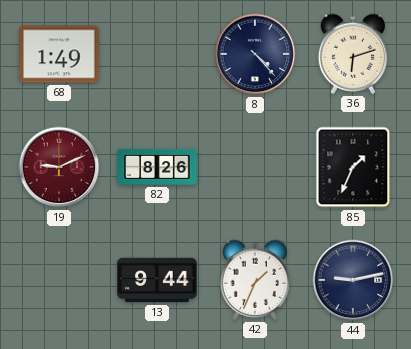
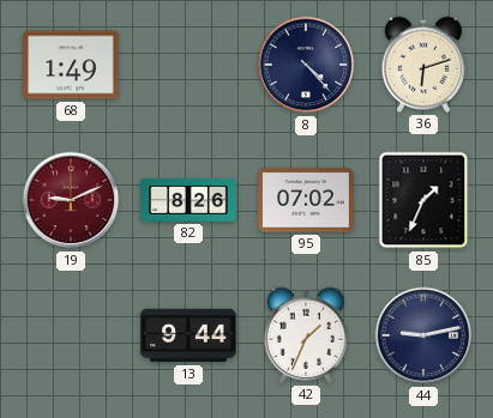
95: none -> 07:02 (306, 200)
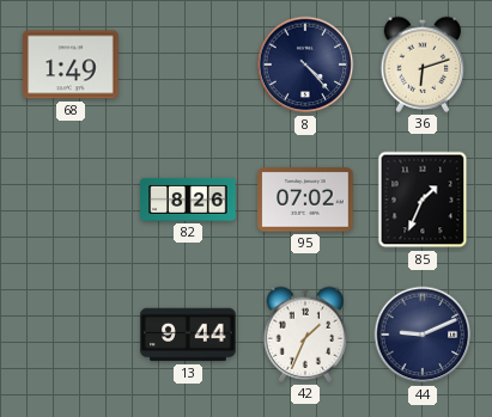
19: 9:11 -> none (71, 200)
44: 9:13 -> 9:11 (423, 335)
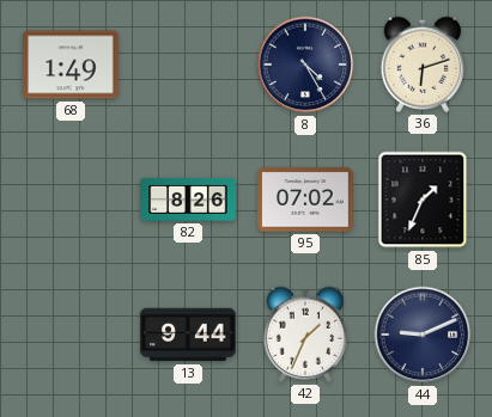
8: 4:23 -> 4:25 (305, 65)
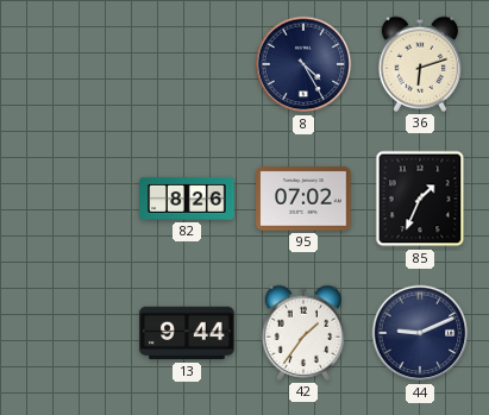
68: 1:49 -> none (71, 65)
42: 1:34 -> 1:36 (303, 333)
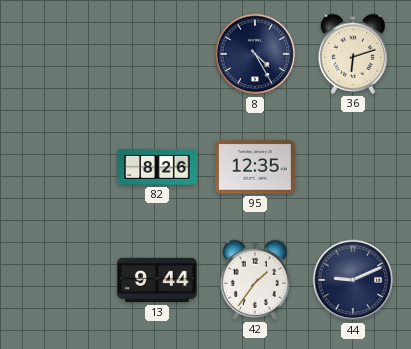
95: 07:02 -> 12:35 (255, 167)
85: 1:34 -> none (420, 199)
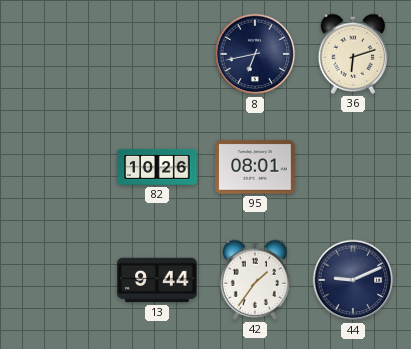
8: 4:25 -> 6:43 (255, 54)
82: 8:26 -> 10:26 (157, 167)
95: 12:35 -> 08:01 (255, 167)
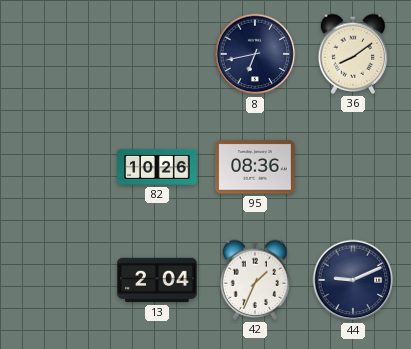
36: 6:12 -> 8:09 (353, 54)
95: 08:01 -> 08:36 (255, 167)
13: 9:44 -> 2:04 (157, 280)
42: 1:36 -> 1:34 (255, 280)
